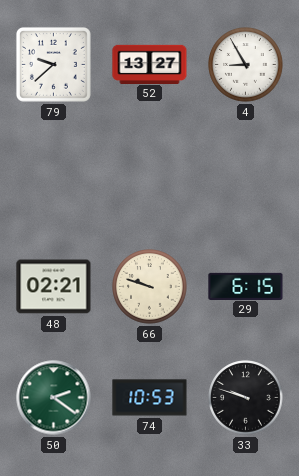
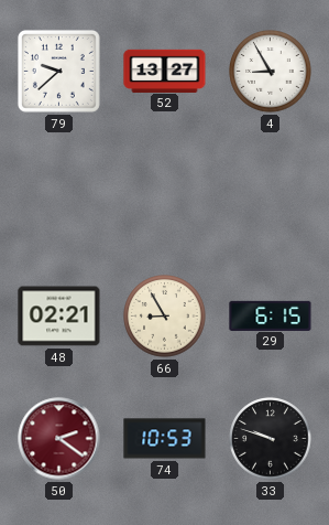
66: 9:48 -> 8:55 (165, 317)
50 dial: green -> burgundy (59, 439)
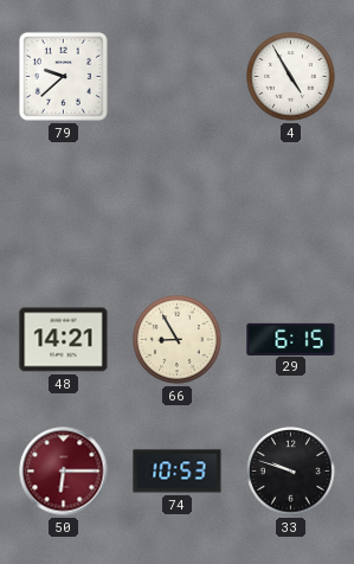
52: 13:27 -> none (165, 71)
4: 8:55 -> 4:55 (291, 77)
48: 02:21 -> 14:21 (64, 340)
50: 2:21 -> 6:15 (64, 472)
